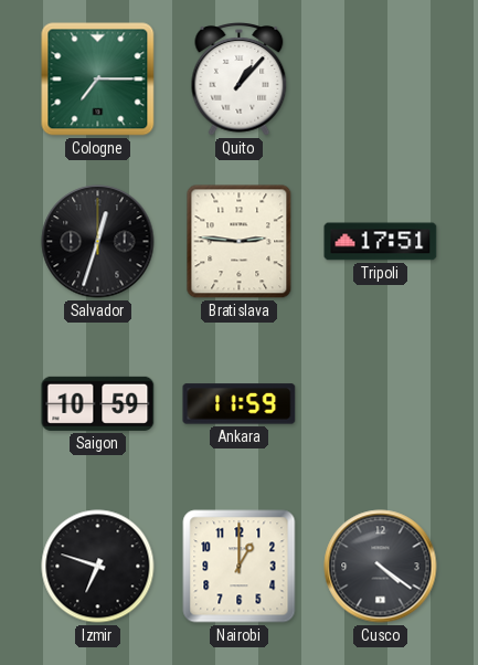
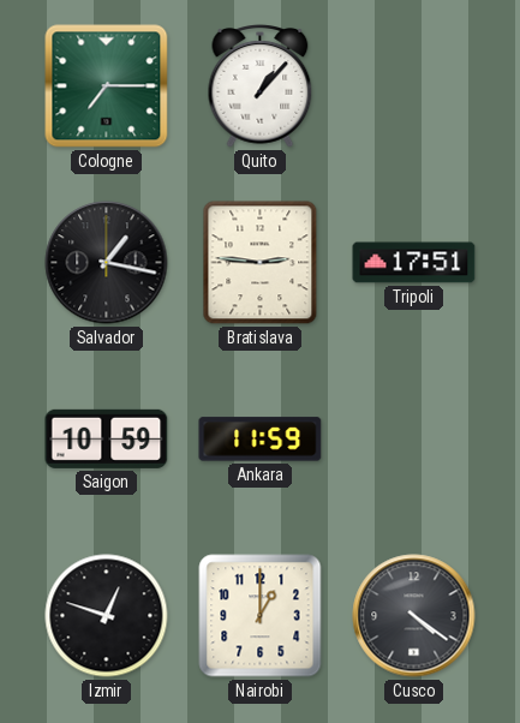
Salvador: 12:33 -> 1:17 (107, 263)
Izmir: 6:48 -> 12:48 (107, 616)
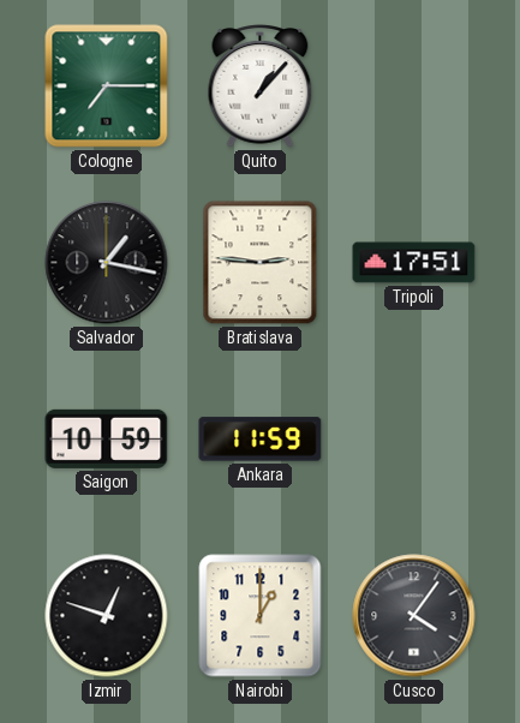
Cusco: 4:21 -> 4:06 (414, 616)
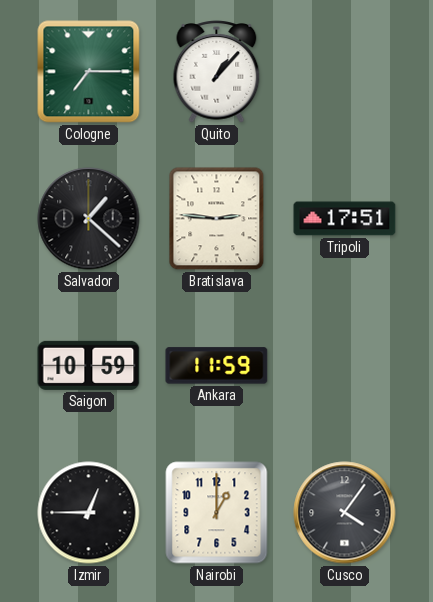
Salvador: 1:17 -> 1:22 (89, 219)
Izmir: 12:48 -> 12:45 (89, 513)
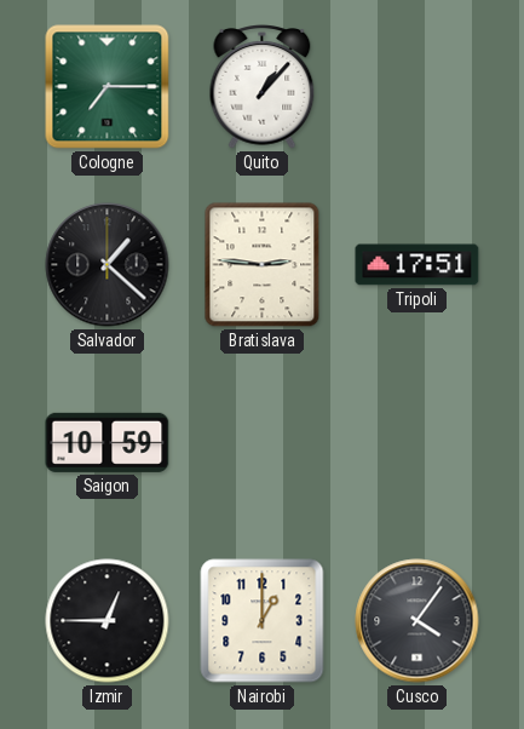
Ankara: 11:59 -> none (217, 366)
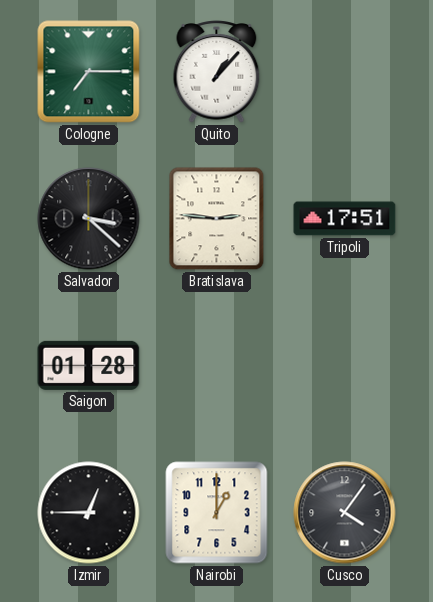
Salvador: 1:22 -> 3:22 (89, 219)
Saigon: 10:59 -> 01:28 (89, 365)
